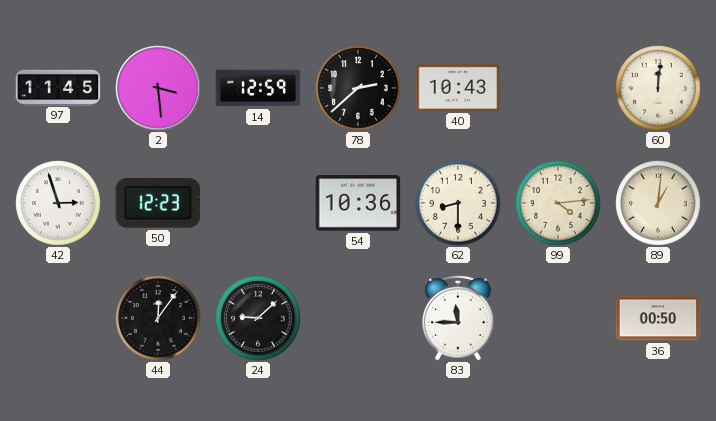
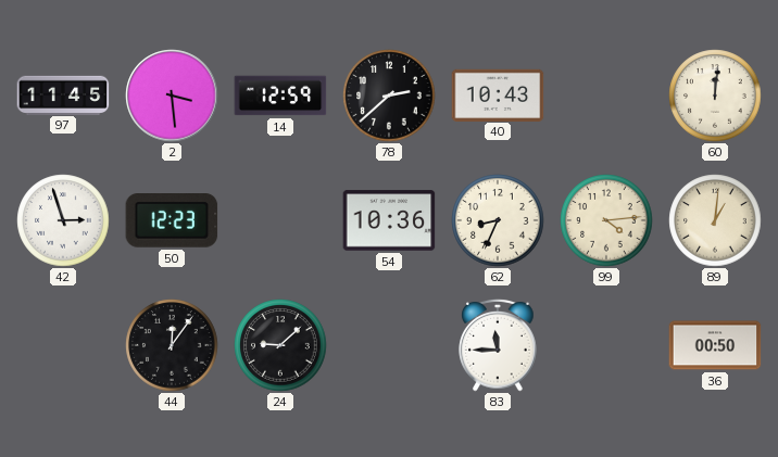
62: 8:30 -> 8:34 (498, 220)
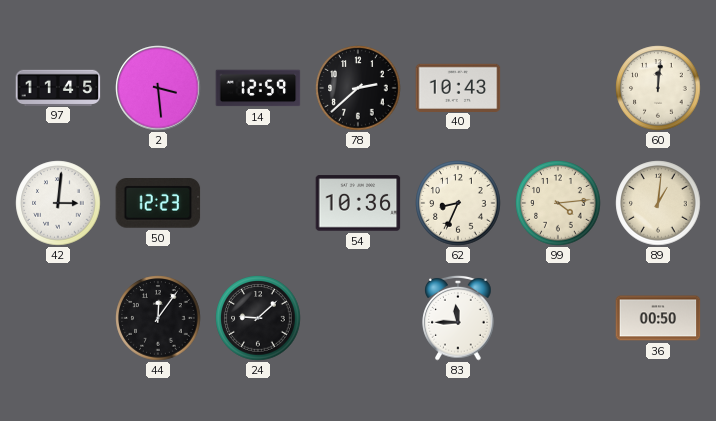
42: 2:57 -> 3:01 (58, 203)
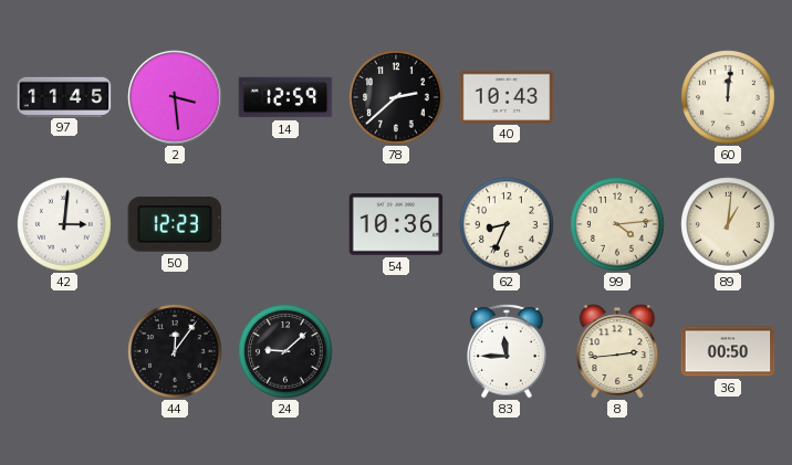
8: none -> 2:44 (617, 351)
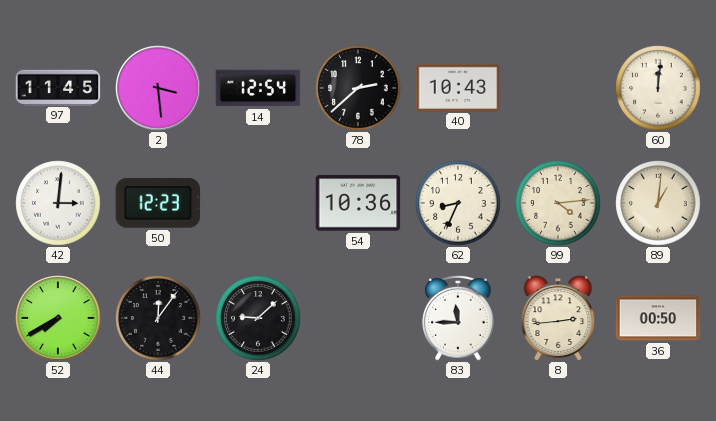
14: 12:59 -> 12:54 (258, 88)
52: none -> 7:40 (58, 318)
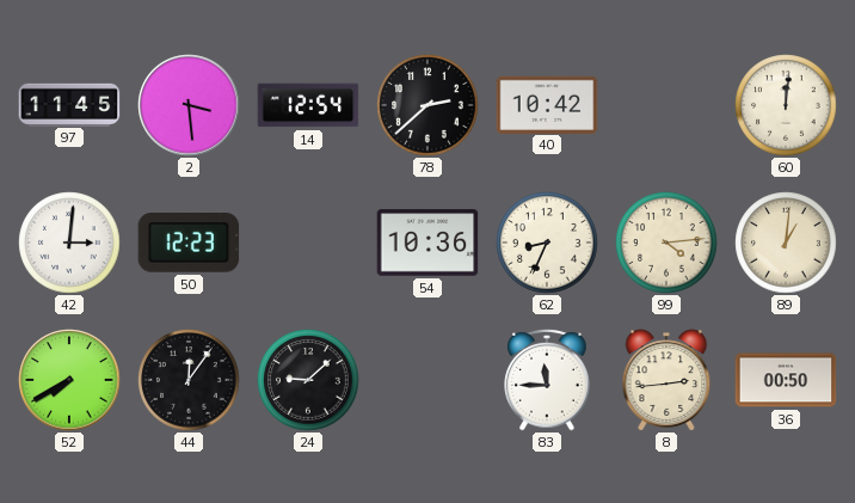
40: 10:43 -> 10:42 (547, 104)
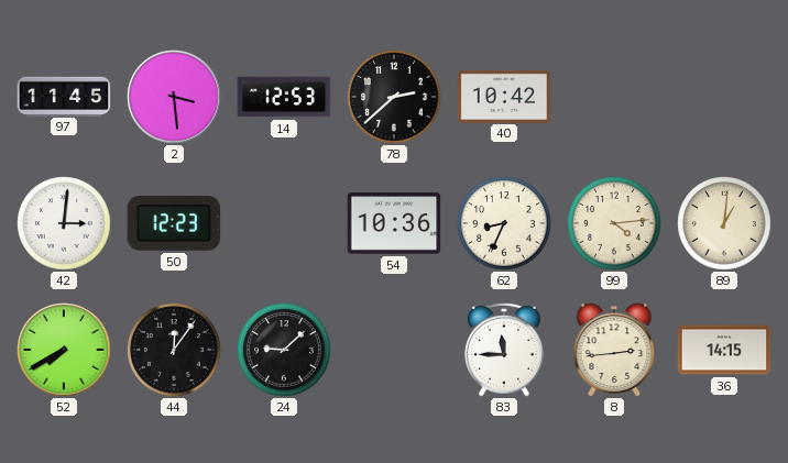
14: 12:54 -> 12:53 (284, 97)
60: 12:01 -> none (786, 105)
36: 00:50 -> 14:15 (724, 350)
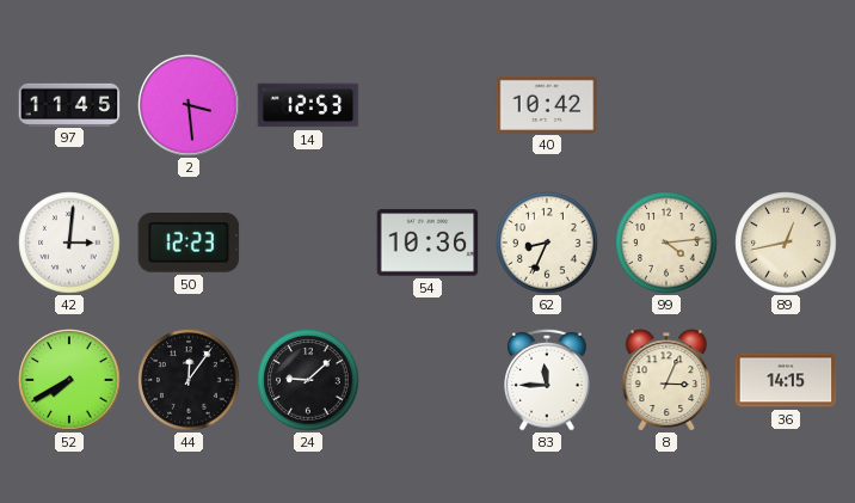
78: 2:38 -> none (394, 97)
89: 1:01 -> 12:43 (786, 243)
8: 2:44 -> 3:04 (666, 380)
